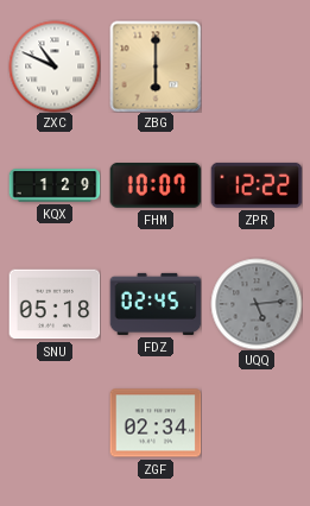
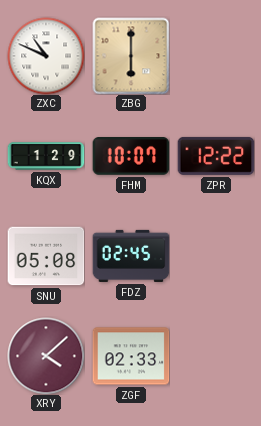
SNU: 05:18 -> 05:08 (46, 256)
UQQ: 5:14 -> none (257, 304)
XRY: none -> 4:08 (46, 356)
ZGF: 02:34 -> 02:33 (131, 356)
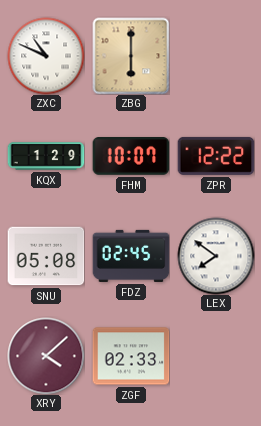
LEX: none -> 7:51 (216, 256)
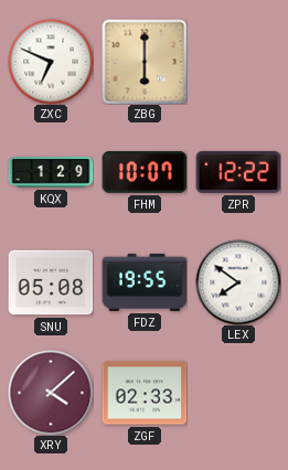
ZXC: 10:49 -> 6:49 (51, 62)
FDZ: 02:45 -> 19:55 (145, 282)
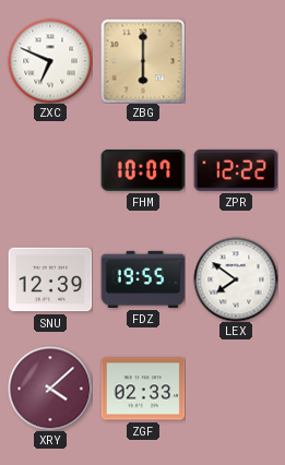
KQX: 1:29 -> none (51, 172)
SNU: 05:08 -> 12:39 (50, 279)
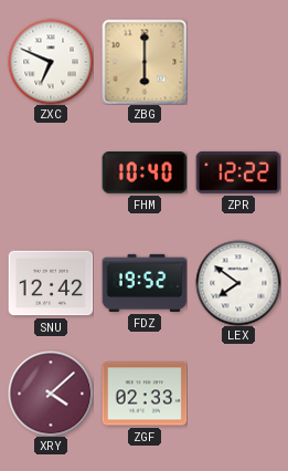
FHM: 10:07 -> 10:40 (145, 174)
SNU: 12:39 -> 12:42 (51, 283)
FDZ: 19:55 -> 19:52 (145, 283)
